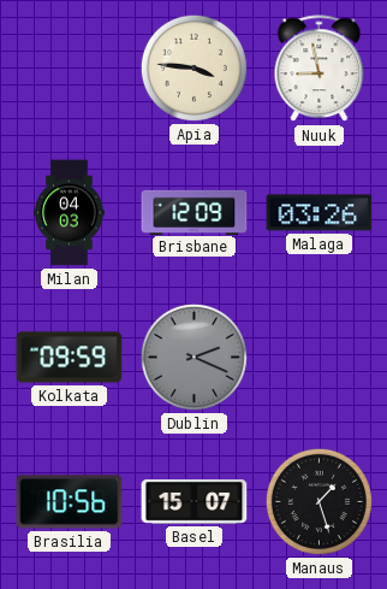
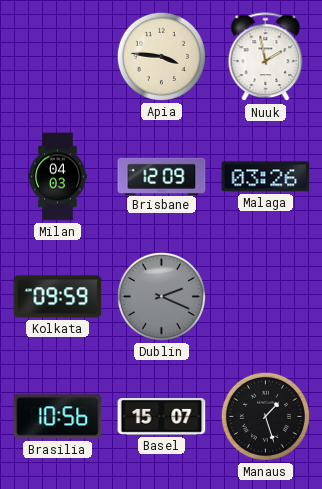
Nuuk: 8:58 -> 1:58 (266, 57)
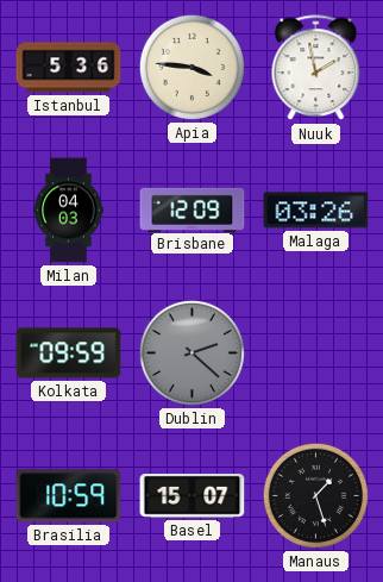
Istanbul: none -> 5:36 (69, 68)
Dublin: 2:19 -> 2:22 (191, 352)
Brasilia: 10:56 -> 10:59 (69, 496)
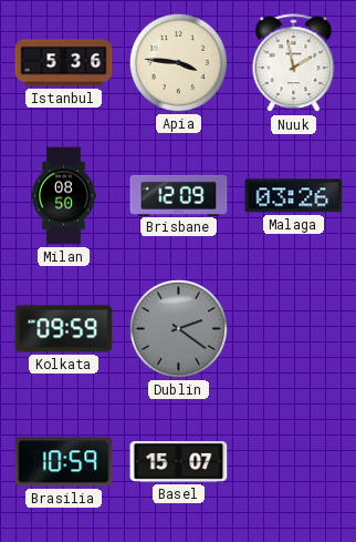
Milan: 04:03 -> 08:50 (64, 196)
Dublin: 2:22 -> 2:21 (178, 328)
Manaus: 1:27 -> none (315, 495)
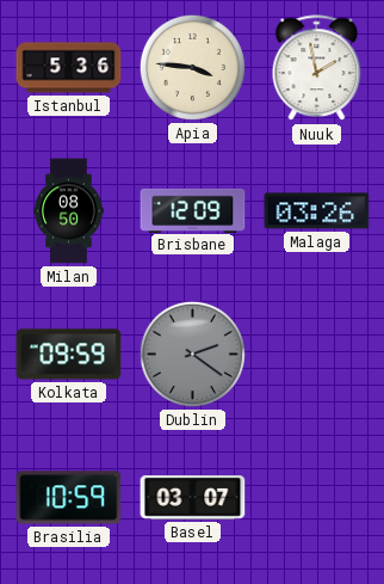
Basel: 15:07 -> 03:07 (193, 498)
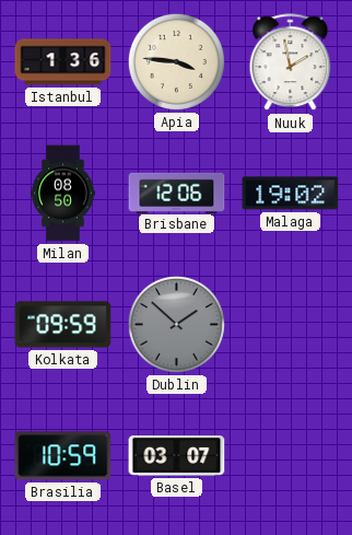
Istanbul: 5:36 -> 1:36 (63, 62)
Brisbane: 12:09 -> 12:06 (177, 193)
Malaga: 03:26 -> 19:02 (291, 194)
Dublin: 2:21 -> 1:52 (176, 324)
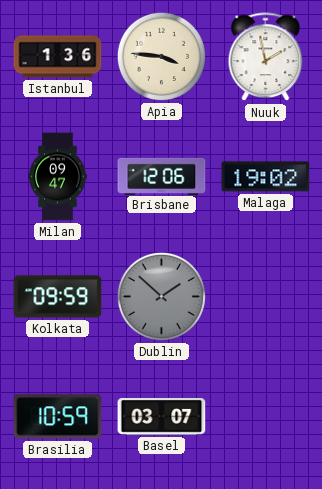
Milan: 08:50 -> 09:47 (58, 177)
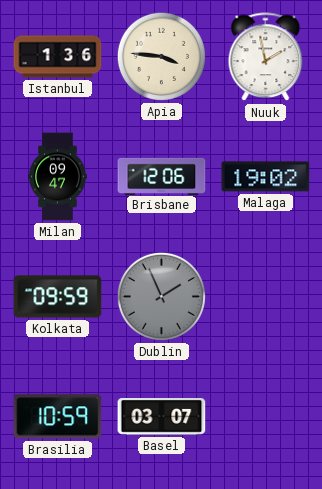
Dublin: 1:52 -> 1:56 (161, 296)
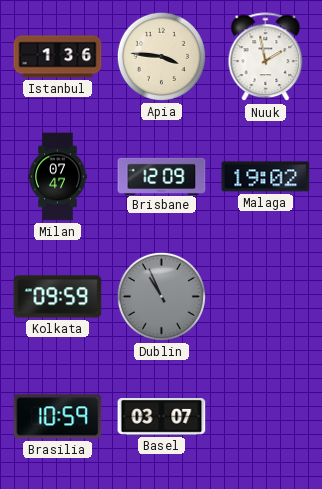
Milan: 09:47 -> 07:47 (58, 177)
Brisbane: 12:06 -> 12:09 (162, 176)
Dublin: 1:56 -> 10:56 (161, 296)
